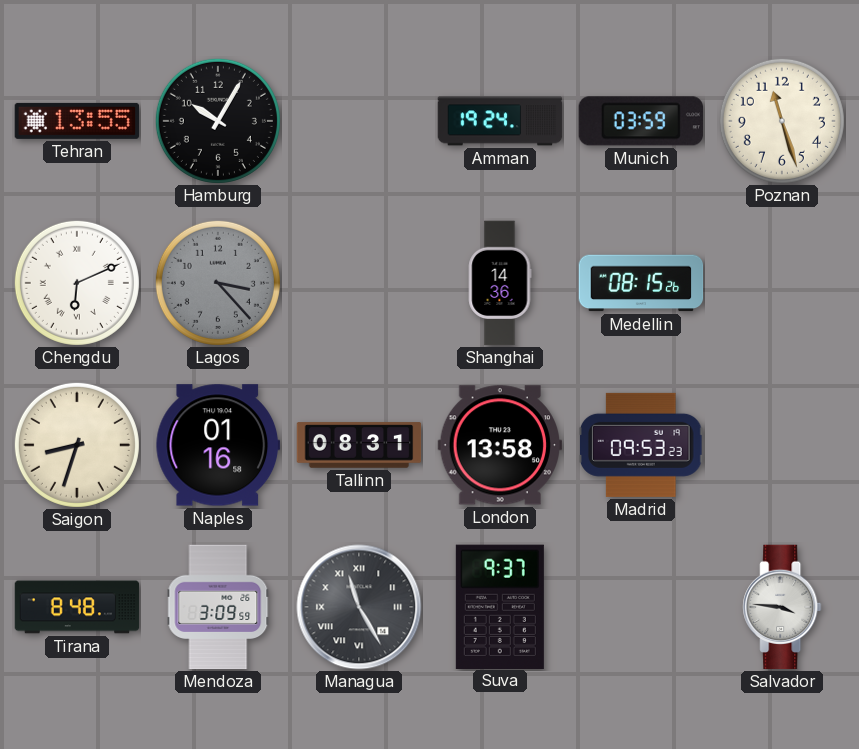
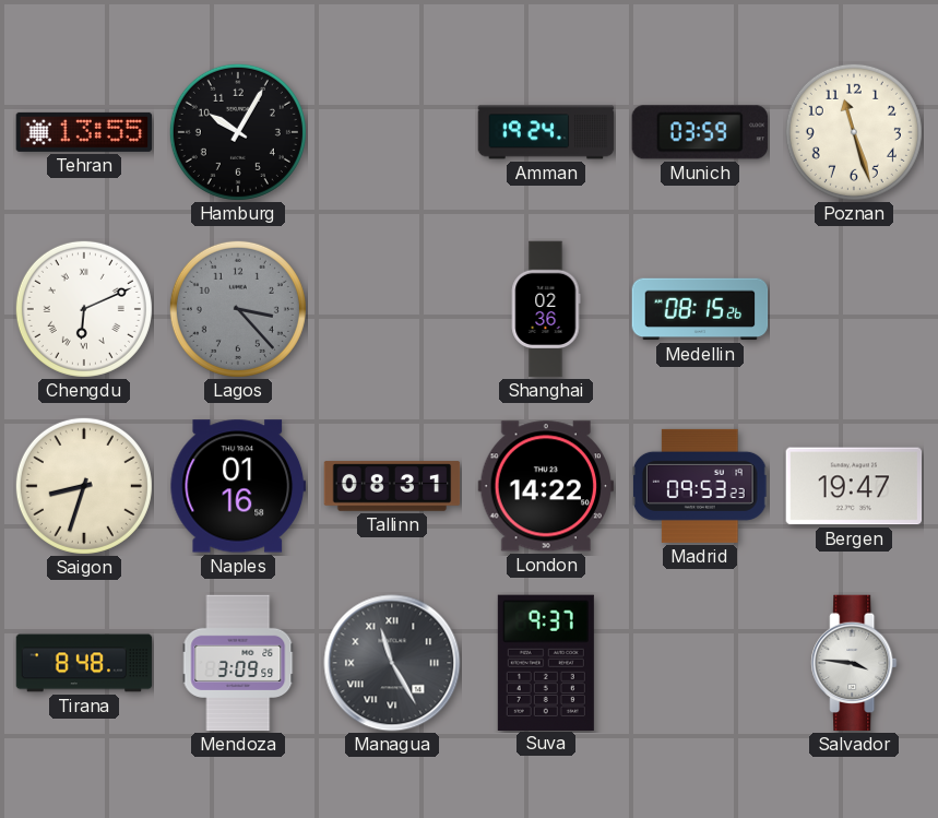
Shanghai: 14:36 -> 02:36 (546, 309)
London: 13:58 -> 14:22 (545, 486)
Bergen: none -> 19:47 (854, 486)
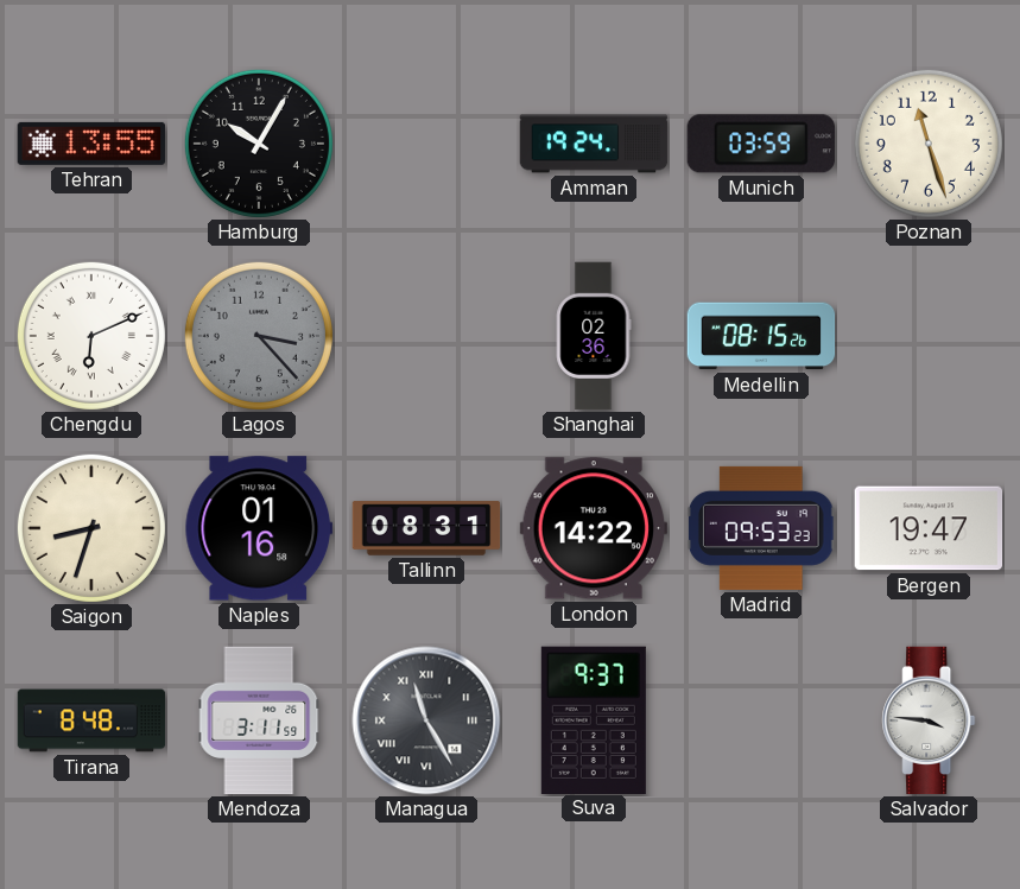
Mendoza: 3:09 -> 3:11 (259, 720)
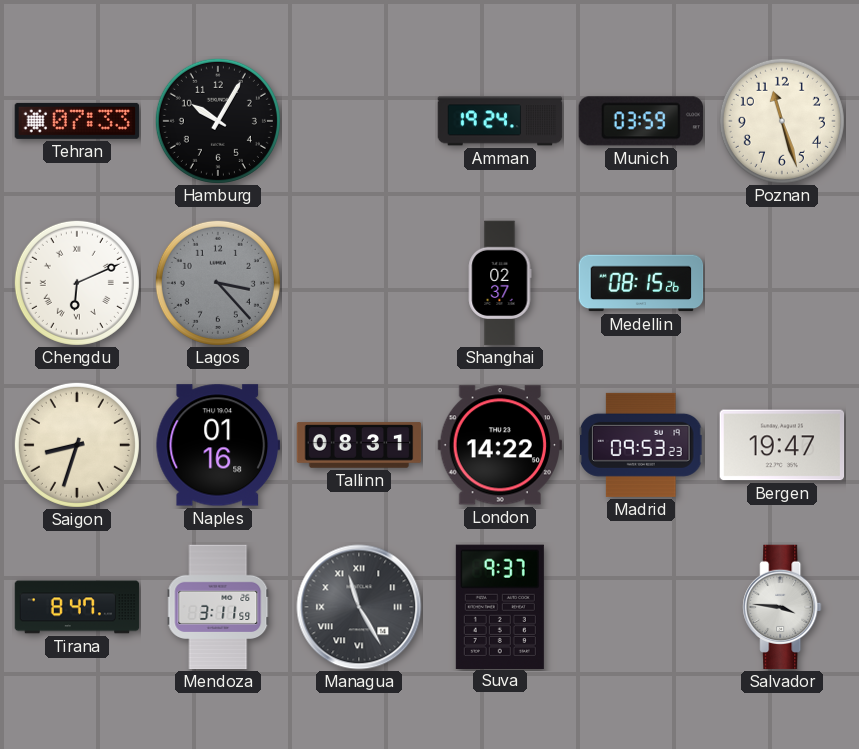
Tehran: 13:55 -> 07:33 (77, 121)
Shanghai: 02:36 -> 02:37 (500, 283)
Tirana: 8:48 -> 8:47 (77, 607)
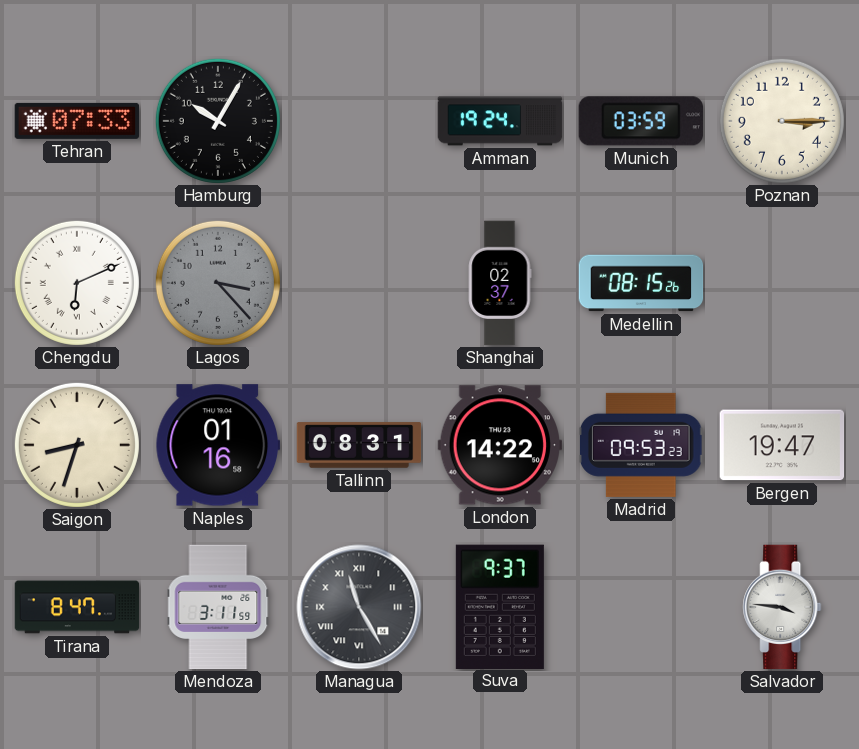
Poznan: 11:27 -> 3:15 (782, 121)
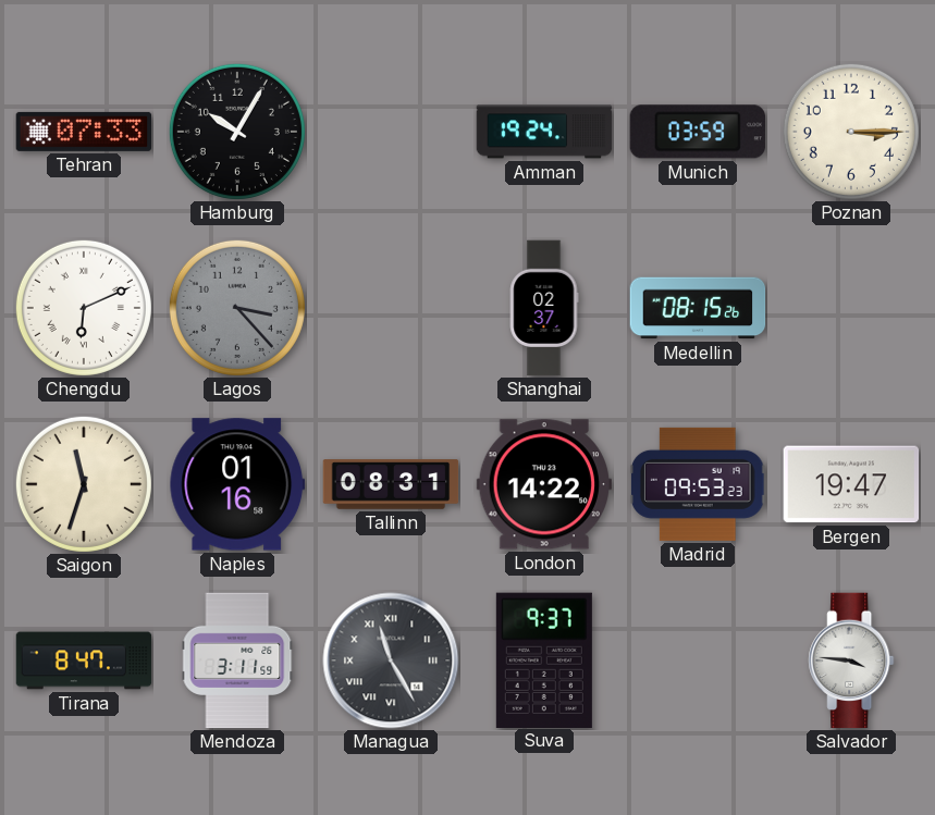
Saigon: 8:33 -> 11:33 (84, 484)
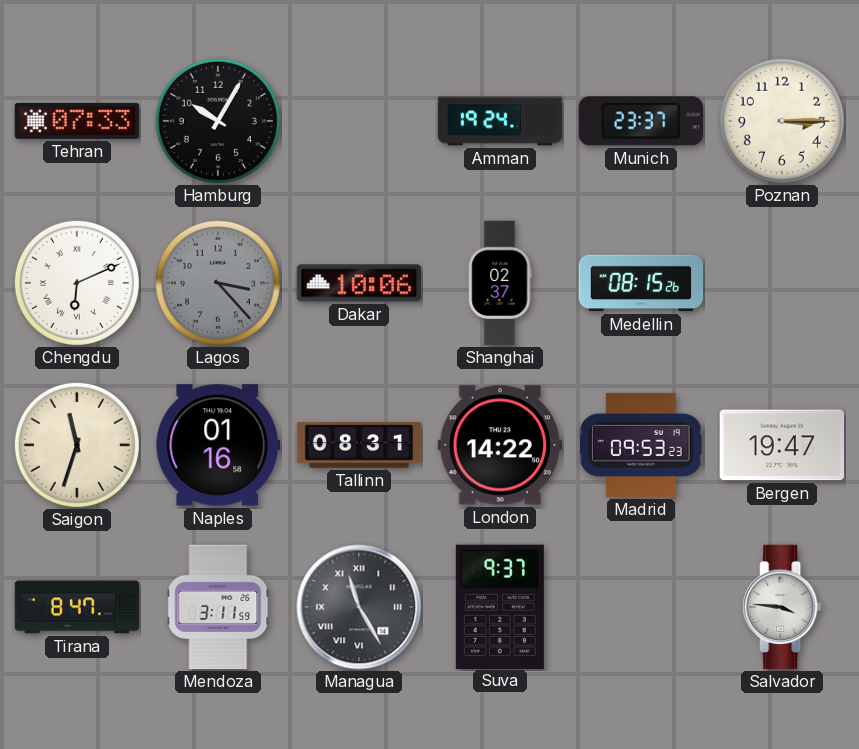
Munich: 03:59 -> 23:37 (641, 121)
Dakar: none -> 10:06 (359, 283)
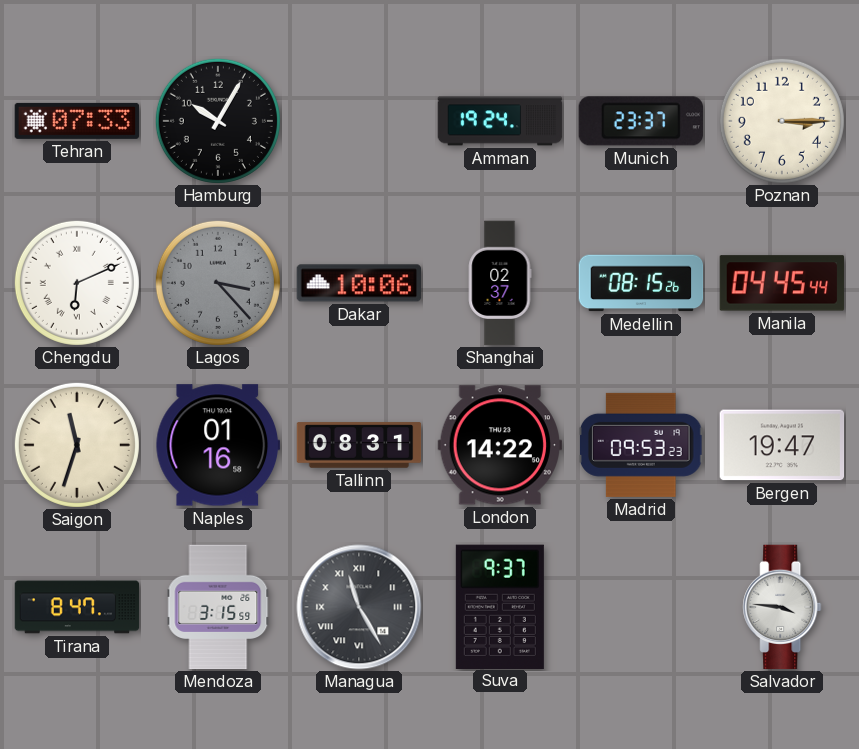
Manila: none -> 04:45 (782, 283)
Mendoza: 3:11 -> 3:15 (218, 607)
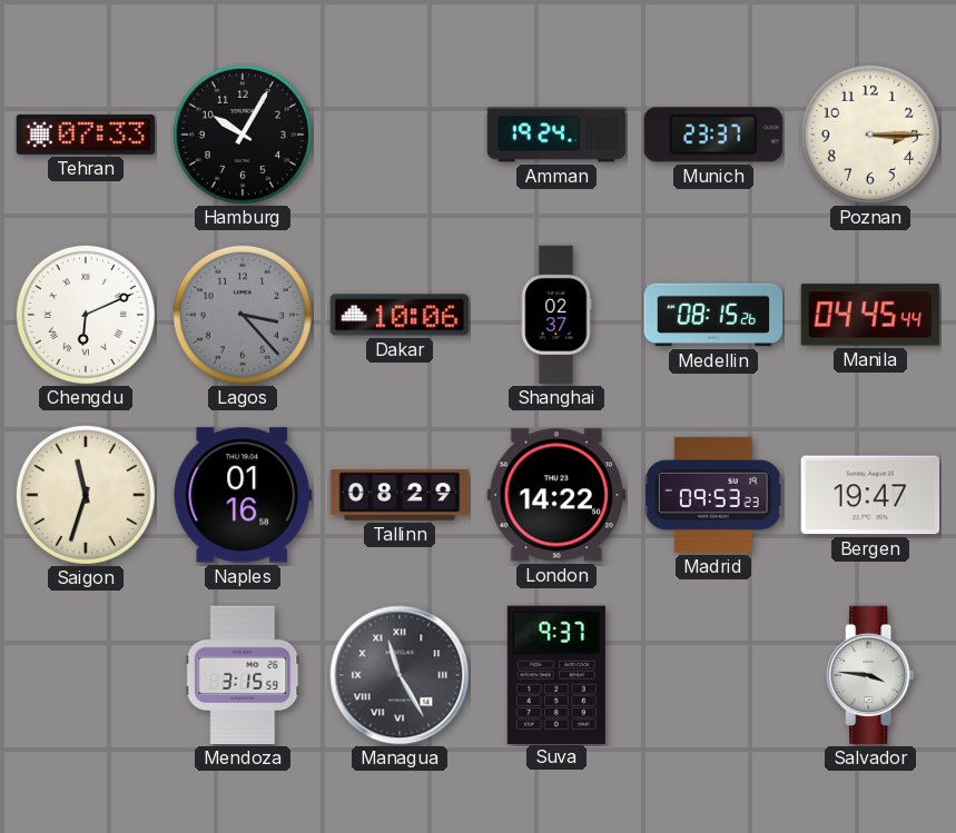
Tallinn: 08:31 -> 08:29 (400, 495)
Tirana: 8:47 -> none (77, 607)
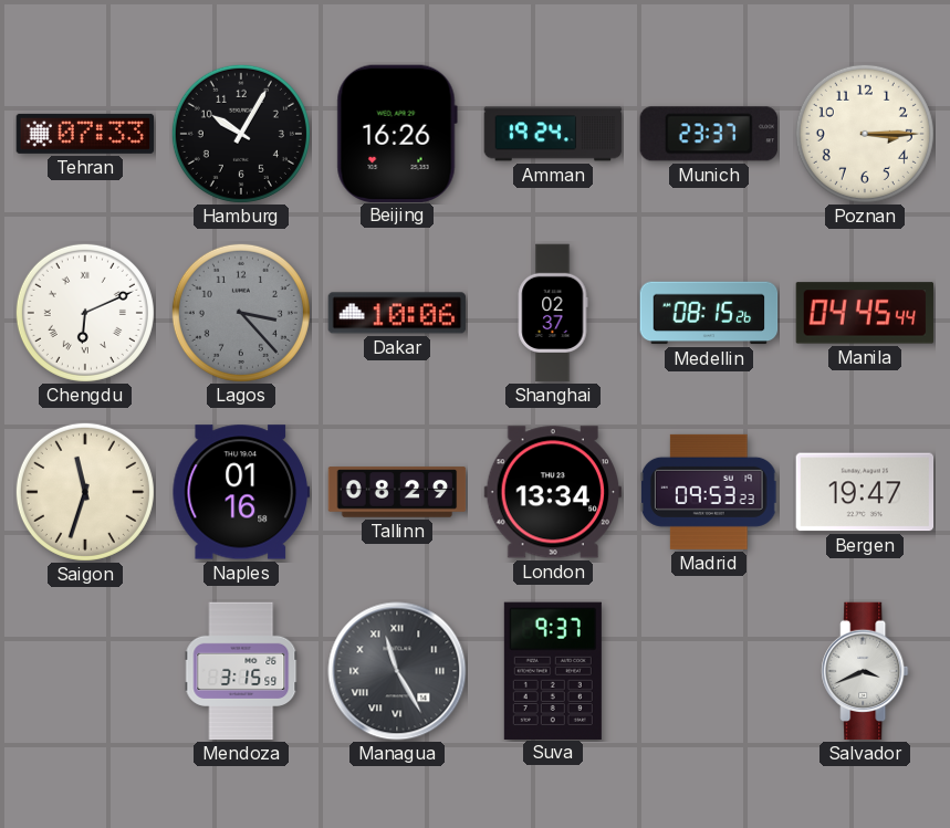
Beijing: none -> 16:26 (397, 133)
London: 14:22 -> 13:34 (552, 492)
Salvador: 3:46 -> 3:41 (865, 671)
